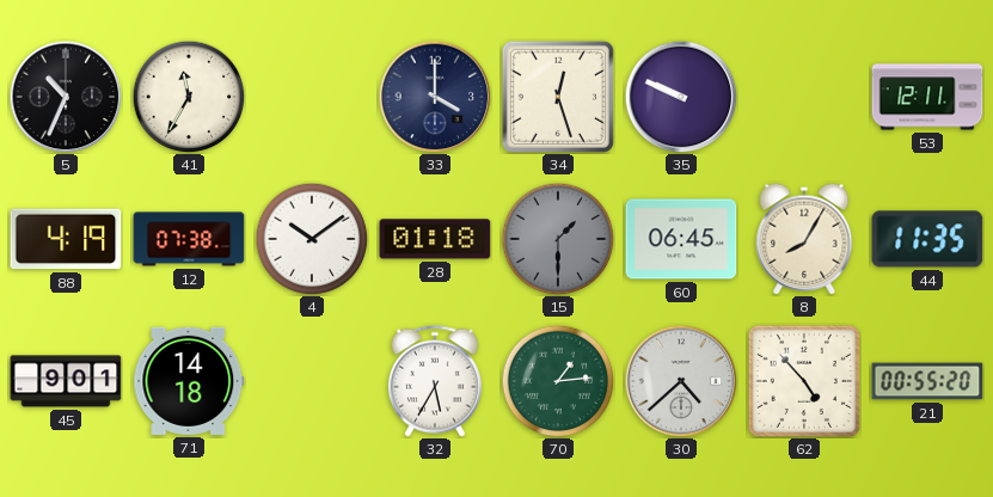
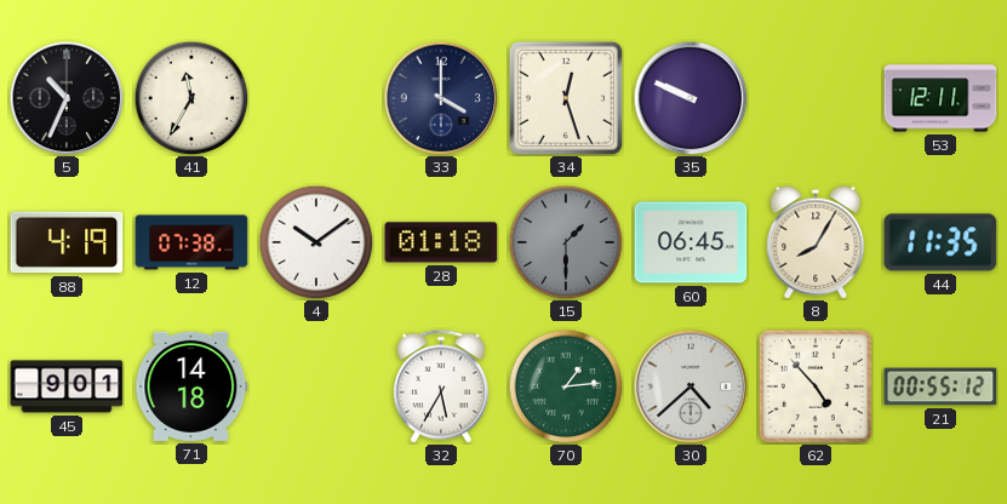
21: 00:55:20 -> 00:55:12 (940, 386)
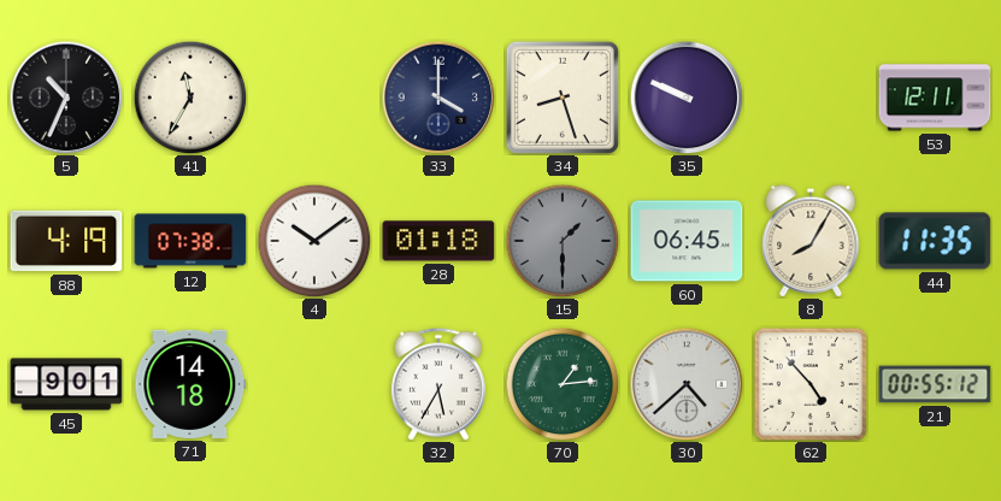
34: 12:27 -> 8:27 (563, 98)
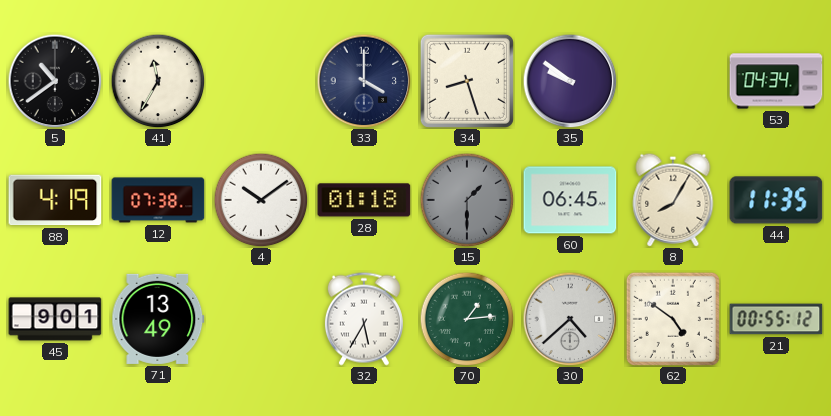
5: 10:34 -> 10:39 (55, 81)
35: 9:49 -> 9:51 (570, 81)
53: 12:11 -> 04:34 (776, 81)
71: 14:18 -> 13:49 (158, 319)
62: 4:53 -> 4:51 (673, 319)
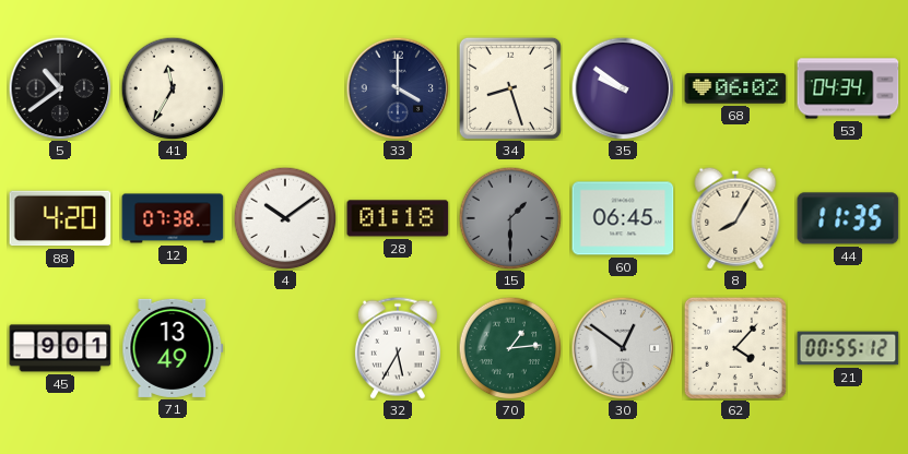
68: none -> 06:02 (735, 88)
88: 4:19 -> 4:20 (60, 218)
30: 4:38 -> 12:51 (623, 348)
62: 4:51 -> 4:07 (735, 348)
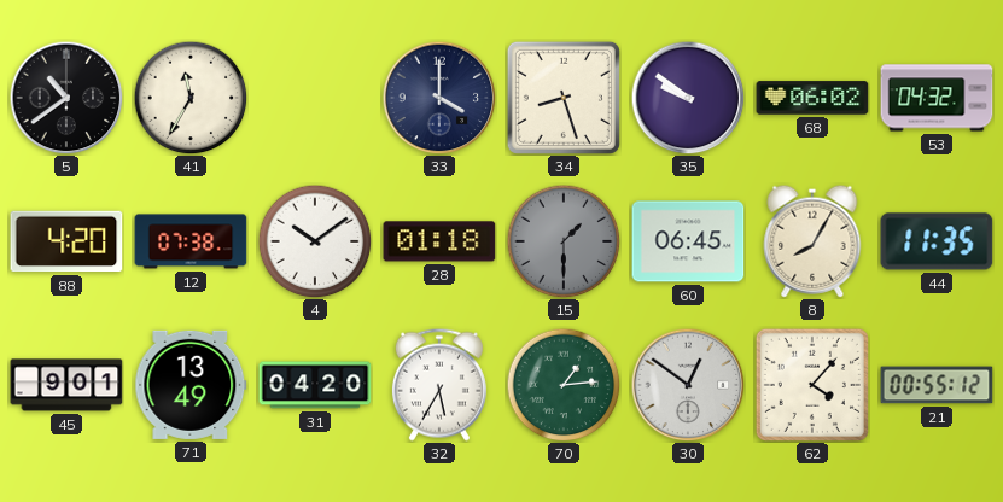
53: 04:34 -> 04:32 (937, 98)
31: none -> 04:20 (315, 385)
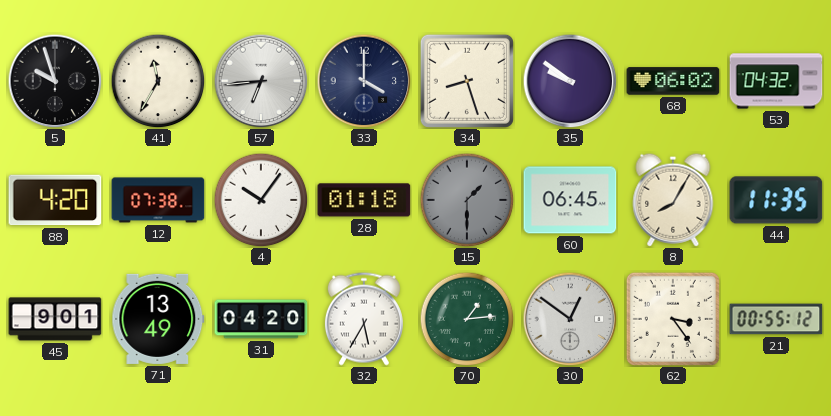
5: 10:39 -> 9:57 (55, 81)
57: none -> 6:44 (261, 81)
4: 10:09 -> 10:06 (261, 200)
62: 4:07 -> 3:24 (673, 319)
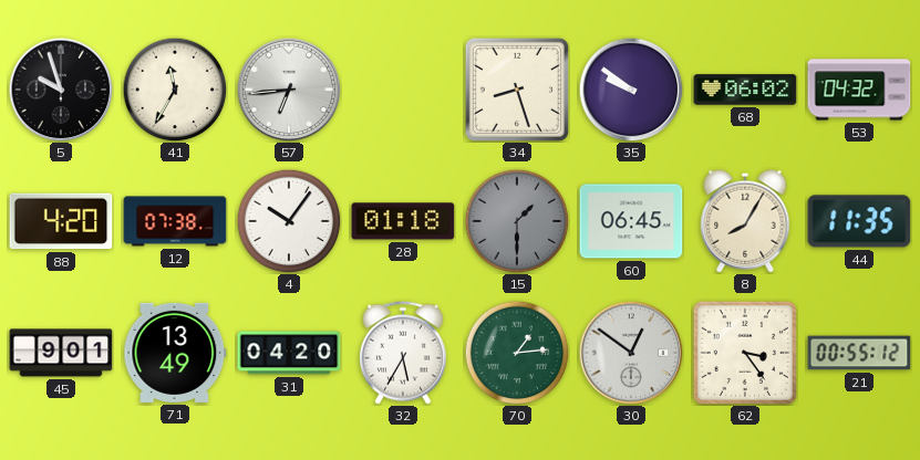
33: 4:00 -> none (364, 81)
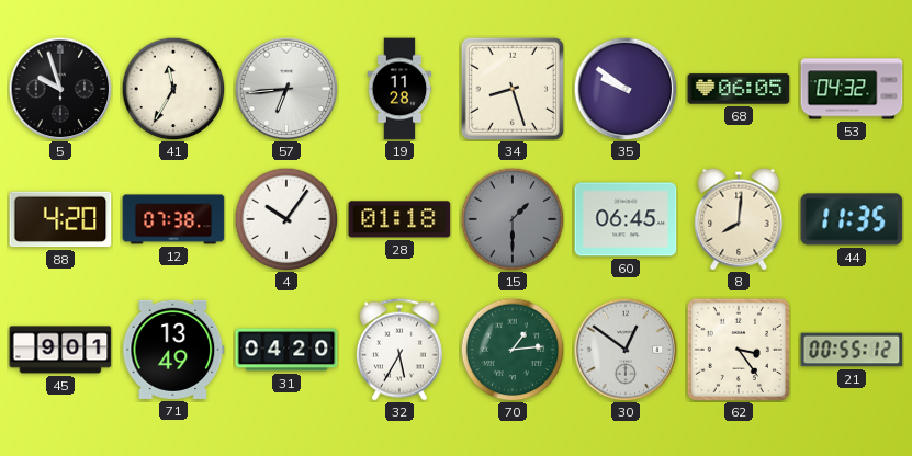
19: none -> 11:28 (399, 89)
68: 06:02 -> 06:05 (739, 89)
8: 8:05 -> 8:01 (739, 219)
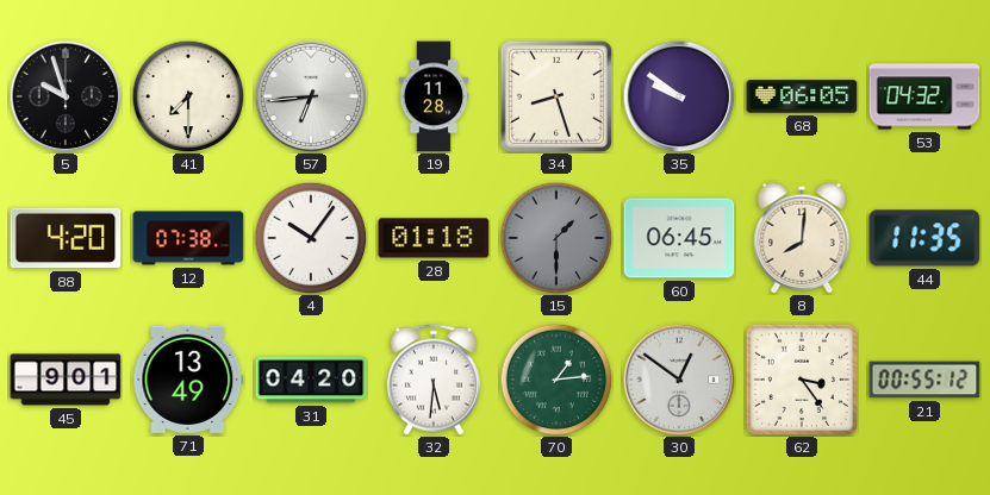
41: 11:35 -> 7:30 (188, 96)
32: 5:35 -> 5:31 (434, 380)
